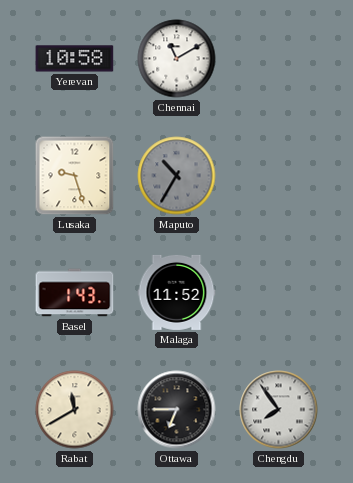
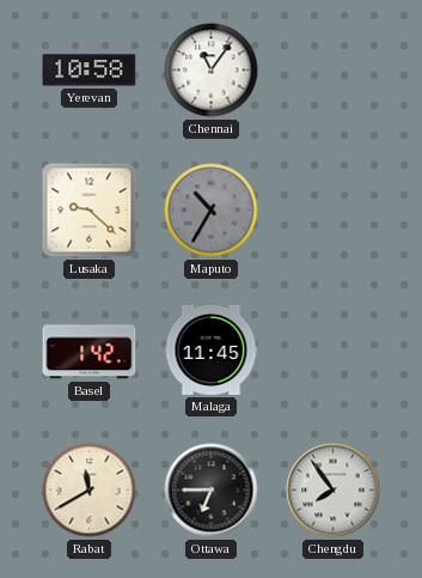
Chennai: 11:10 -> 11:06 (212, 71)
Lusaka: 9:27 -> 9:22 (90, 211)
Basel: 1:43 -> 1:42 (90, 351)
Malaga: 11:52 -> 11:45 (212, 349)
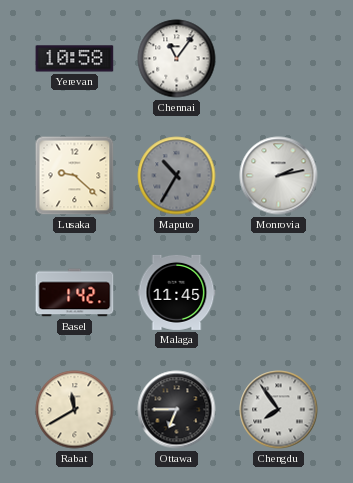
Monrovia: none -> 2:13 (279, 176)
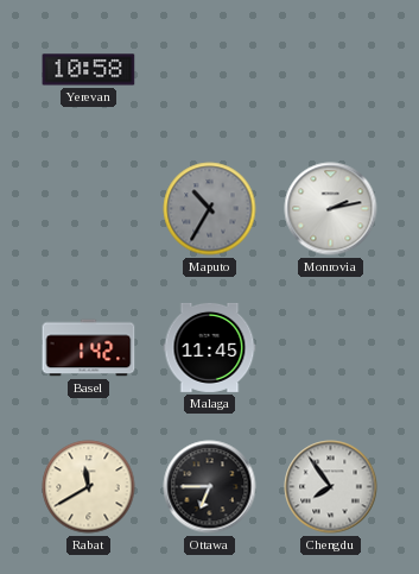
Chennai: 11:06 -> none (177, 59)
Lusaka: 9:22 -> none (75, 176)
